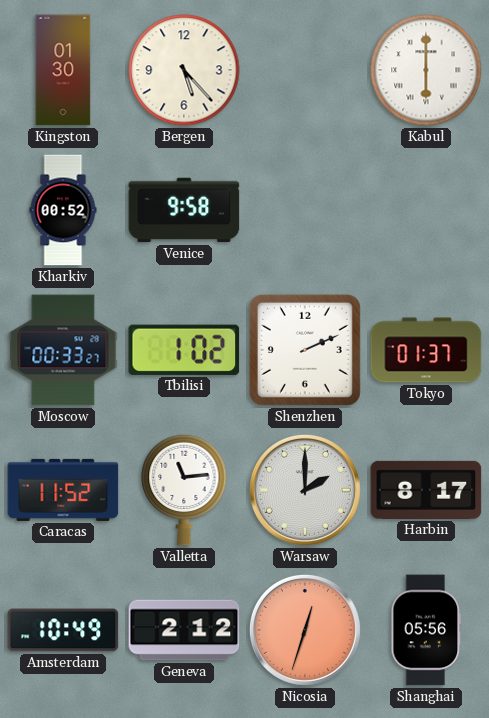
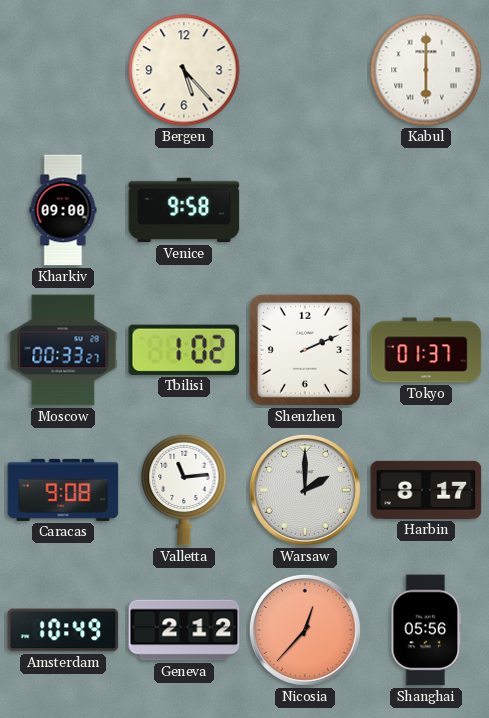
Kingston: 01:30 -> none (63, 70)
Kharkiv: 00:52 -> 09:00 (63, 210)
Caracas: 11:52 -> 9:08 (63, 490)
Nicosia: 12:33 -> 12:37 (305, 630)
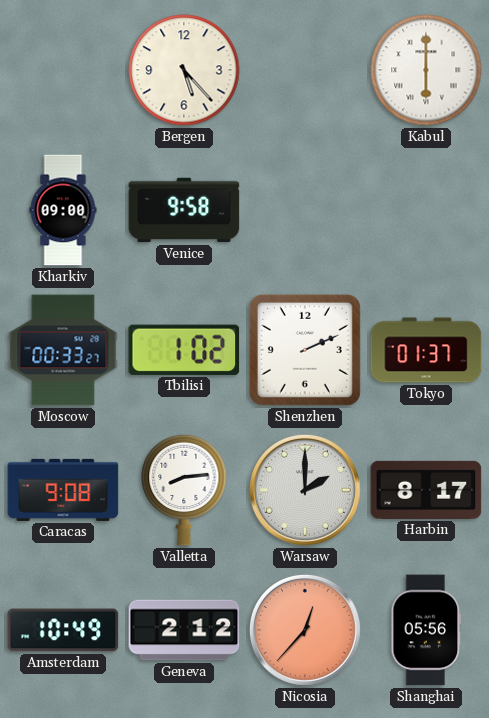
Valletta: 11:14 -> 8:14 (184, 490)
